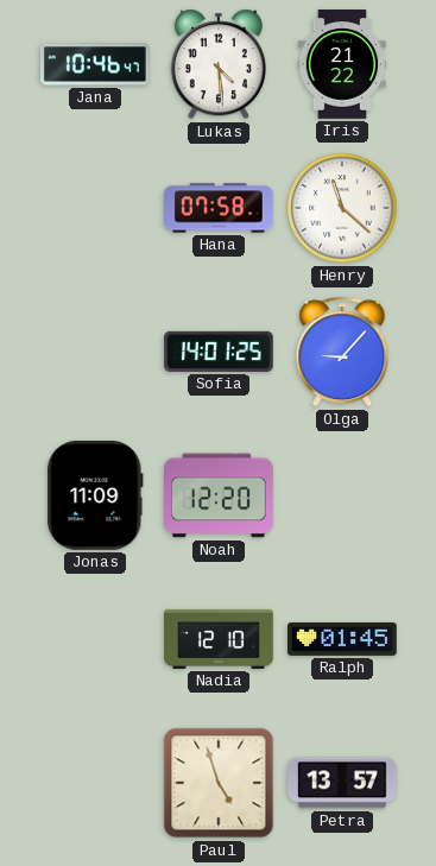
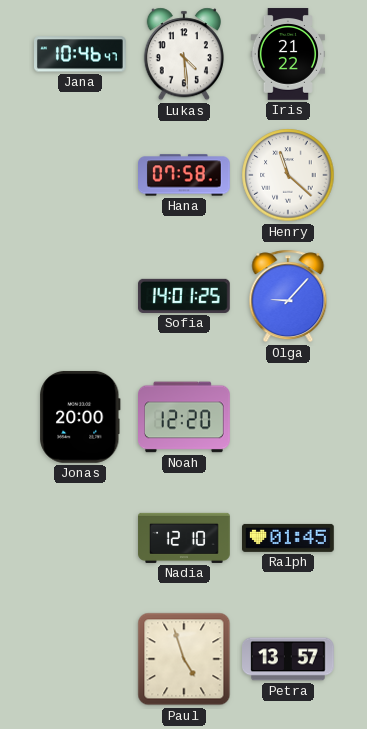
Jonas: 11:09 -> 20:00 (80, 417)
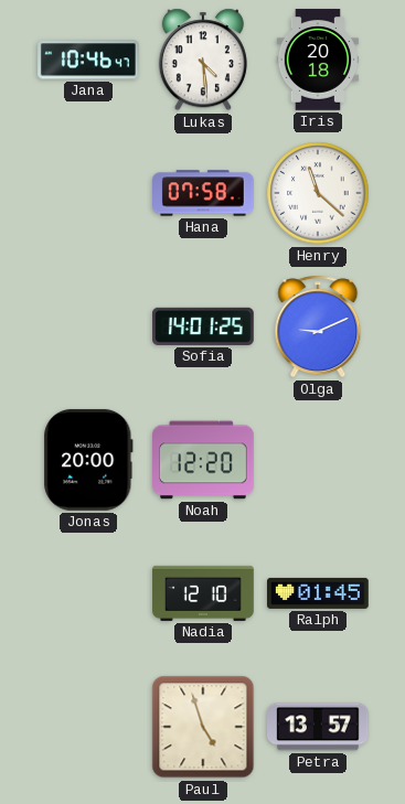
Iris: 21:22 -> 20:18 (317, 60)
Olga: 9:07 -> 9:11 (318, 326)
